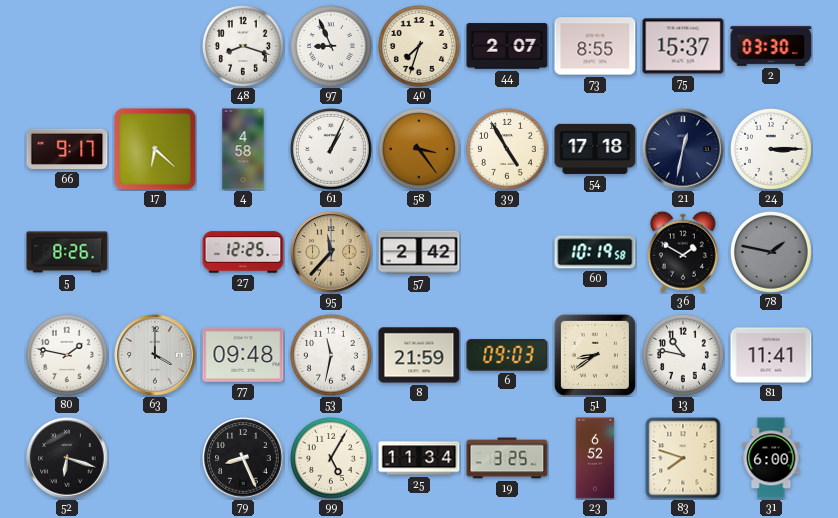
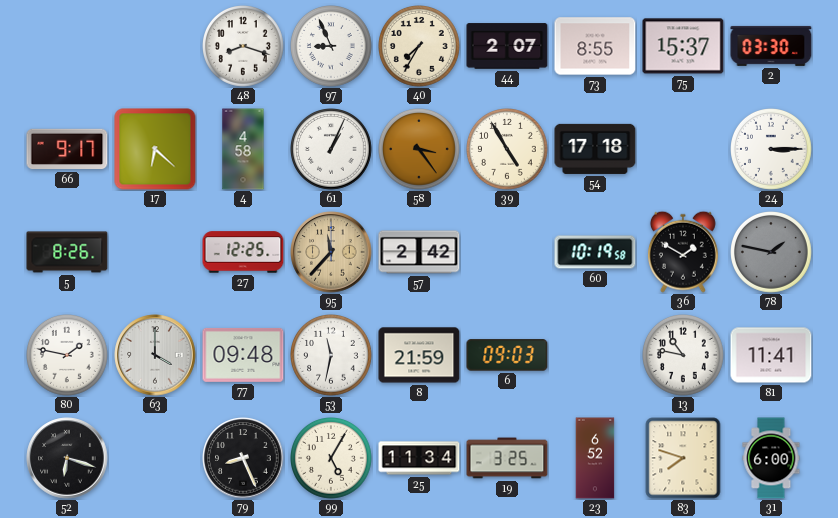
40: 7:33 -> 7:35 (420, 47)
21: 12:32 -> none (683, 149)
51: 8:39 -> none (595, 355)
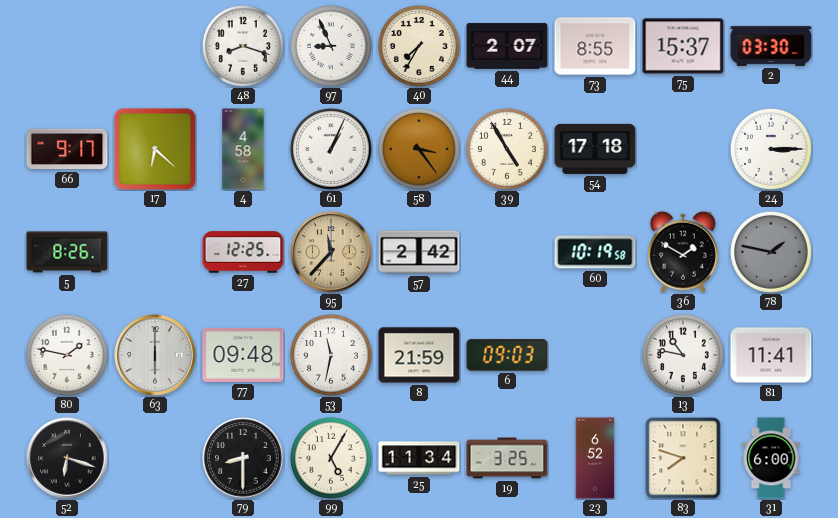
63: 4:00 -> 6:00 (155, 355)
79: 8:26 -> 8:30 (243, 458)
